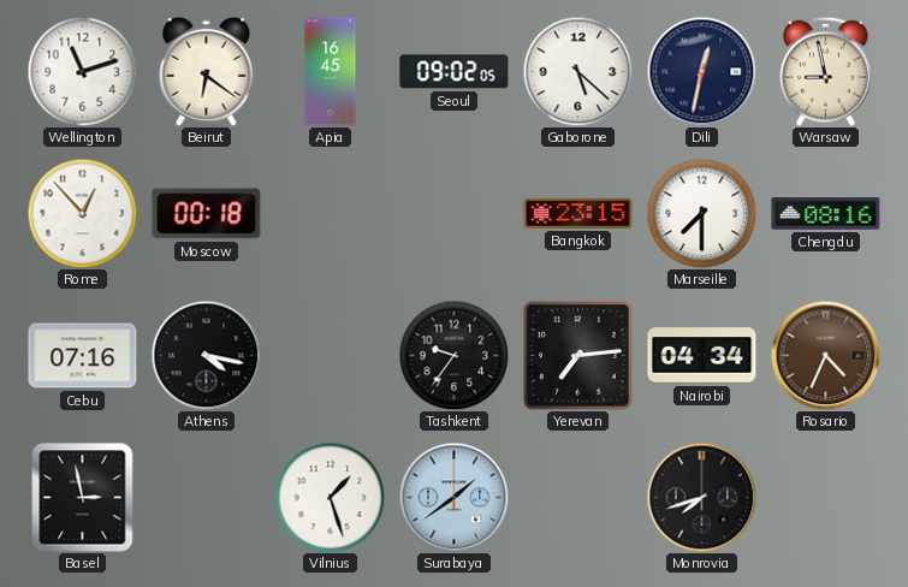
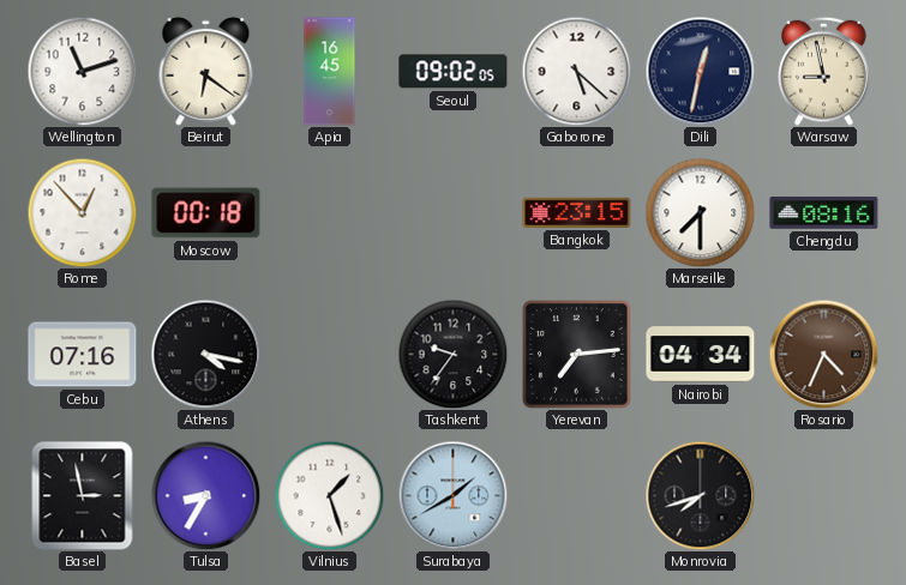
Tulsa: none -> 8:35 (205, 495)
Surabaya: 1:39 -> 1:40 (452, 495)
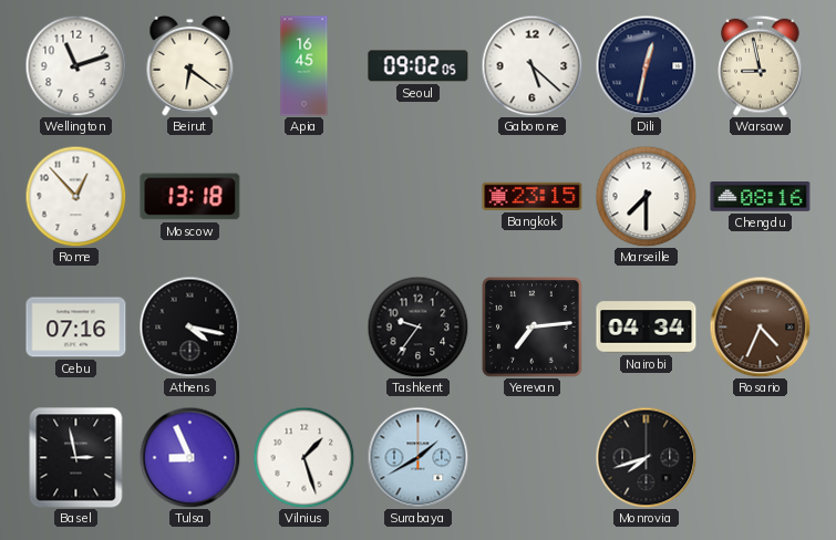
Moscow: 00:18 -> 13:18 (190, 197)
Tulsa: 8:35 -> 8:56 (189, 457)
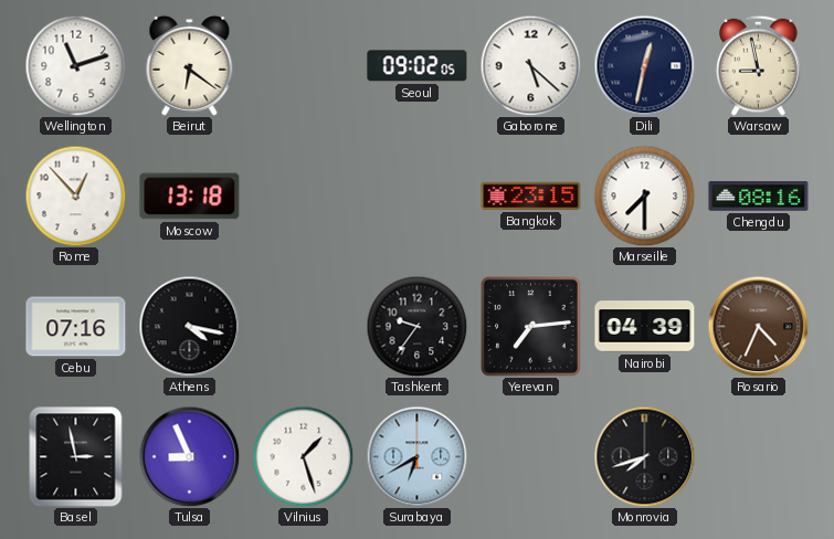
Apia: 16:45 -> none (305, 66)
Nairobi: 04:34 -> 04:39 (645, 327)
Surabaya: 1:40 -> 6:40 (416, 456)
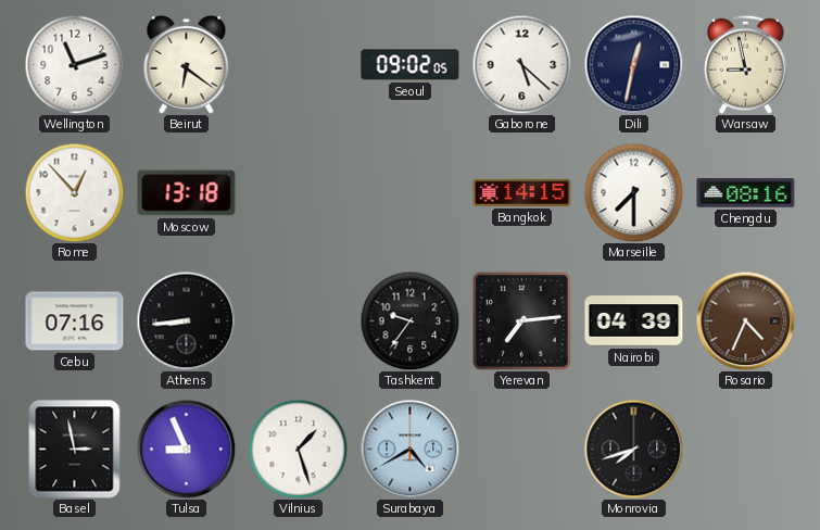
Bangkok: 23:15 -> 14:15 (522, 192)
Athens: 4:17 -> 8:44 (186, 320)
Surabaya: 6:40 -> 4:40 (409, 449)
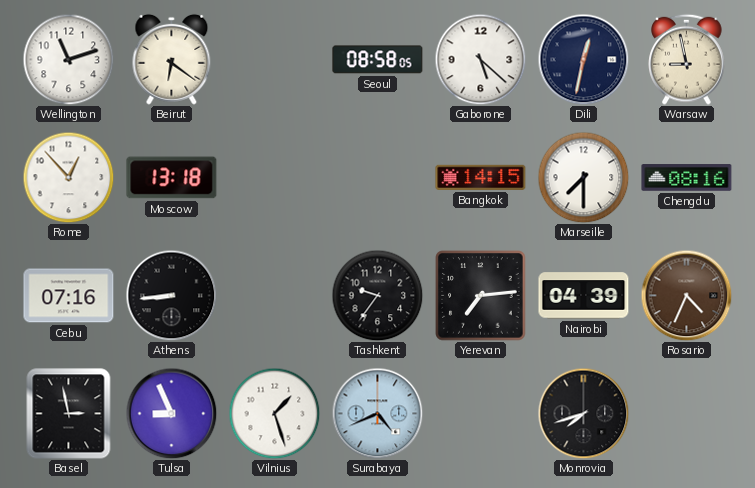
Seoul: 09:02 -> 08:58 (378, 60)
Surabaya: 4:40 -> 4:41 (377, 413)
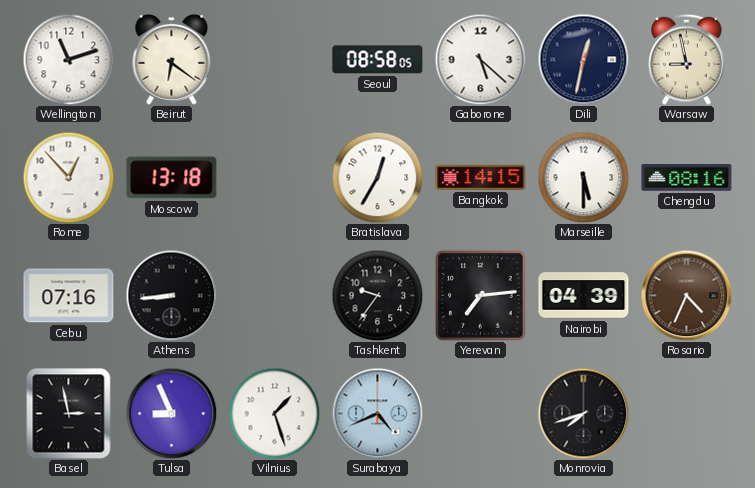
Bratislava: none -> 12:35 (377, 177)
Marseille: 7:30 -> 5:30 (583, 177)
